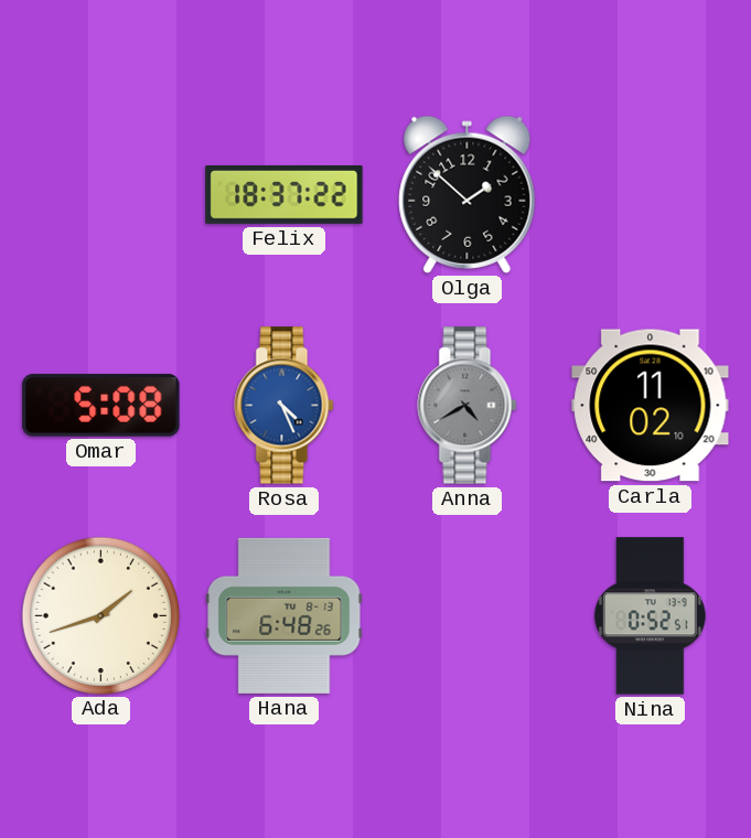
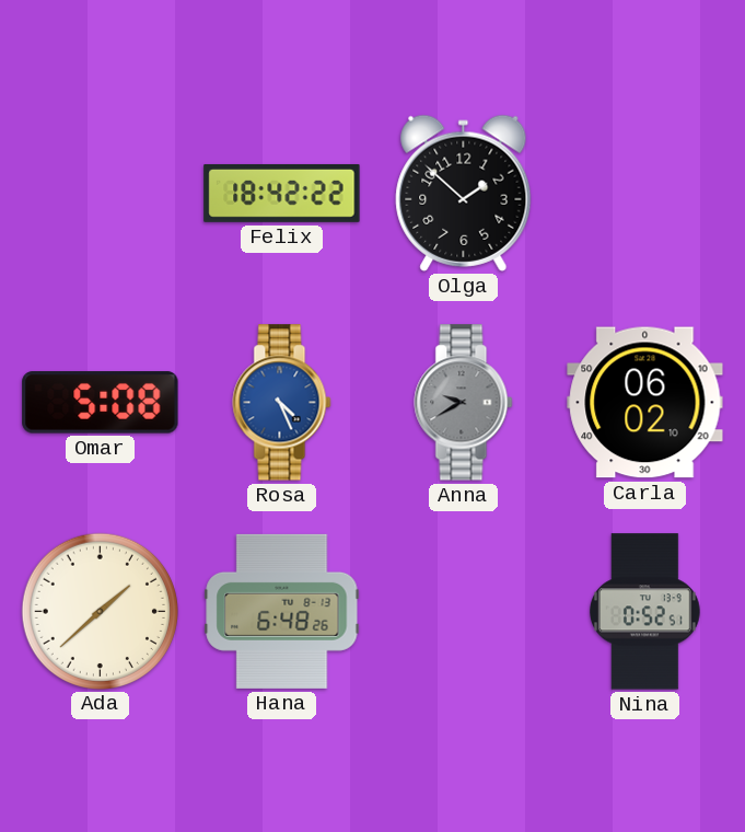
Felix: 18:37 -> 18:42 (282, 193)
Anna: 4:40 -> 9:40 (464, 403)
Carla: 11:02 -> 06:02 (645, 403)
Ada: 1:42 -> 1:38 (100, 611)
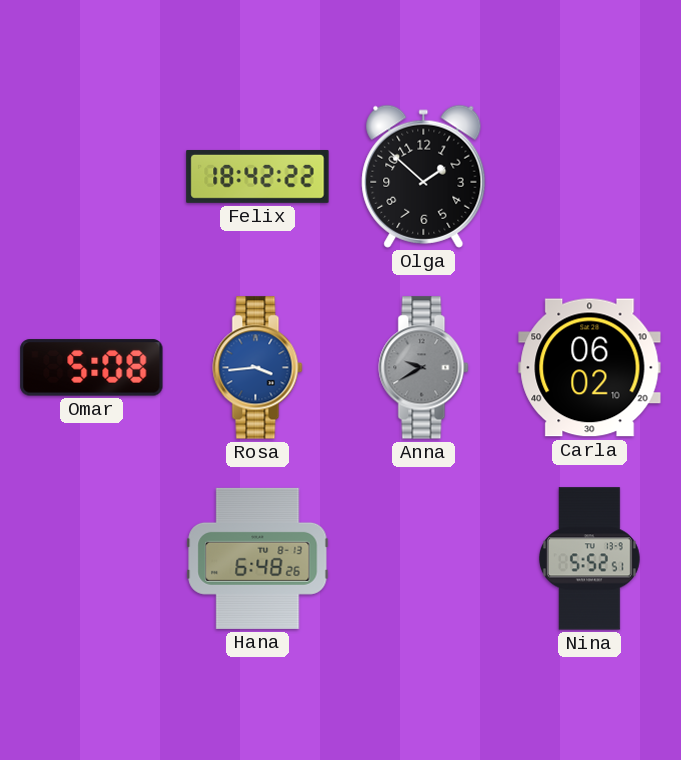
Rosa: 4:26 -> 3:44 (258, 368)
Ada: 1:38 -> none (100, 611)
Nina: 0:52 -> 5:52 (589, 559)
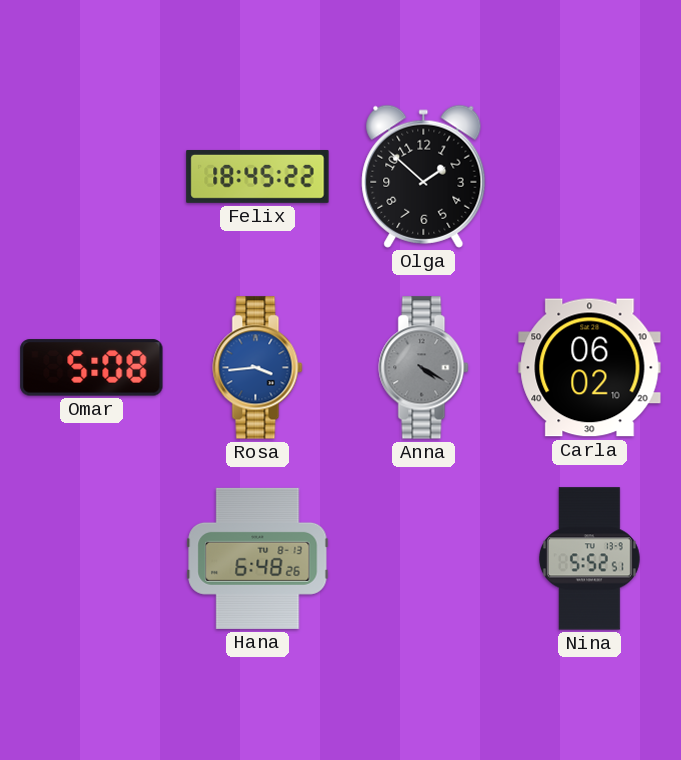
Felix: 18:42 -> 18:45 (258, 176)
Anna: 9:40 -> 4:20 (424, 368)
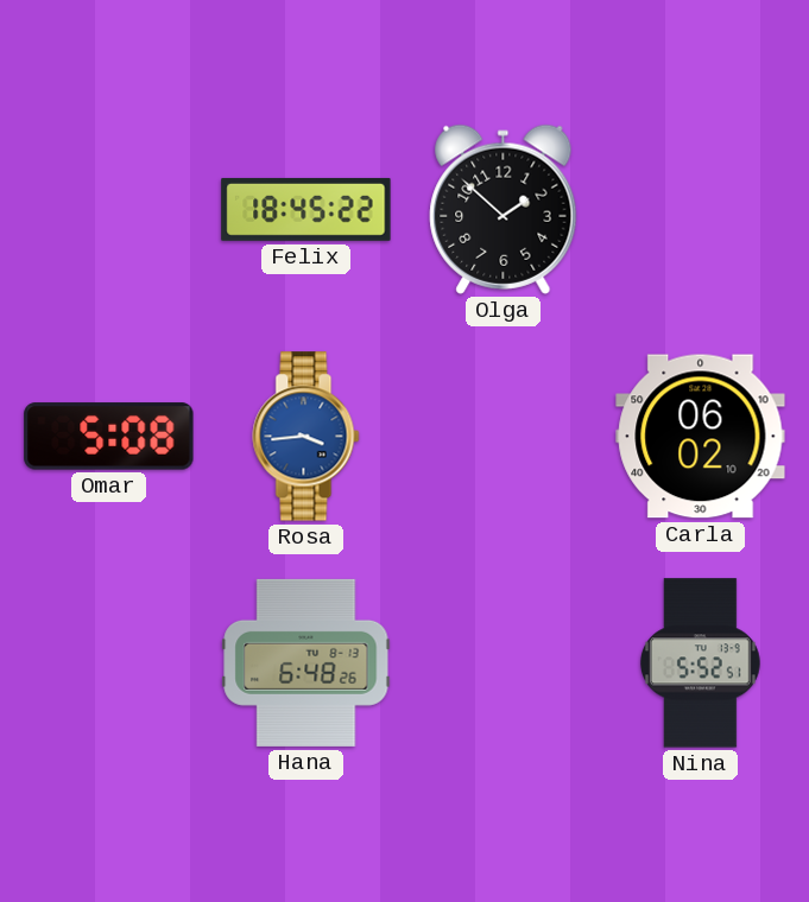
Anna: 4:20 -> none (424, 368)
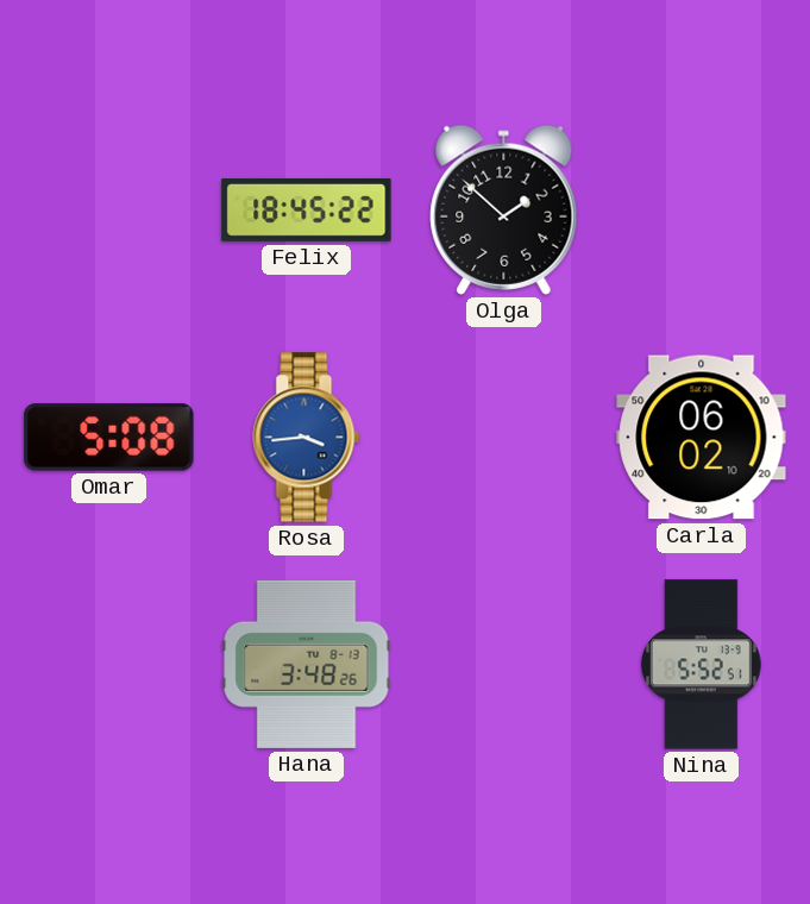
Hana: 6:48 -> 3:48 (307, 664)
